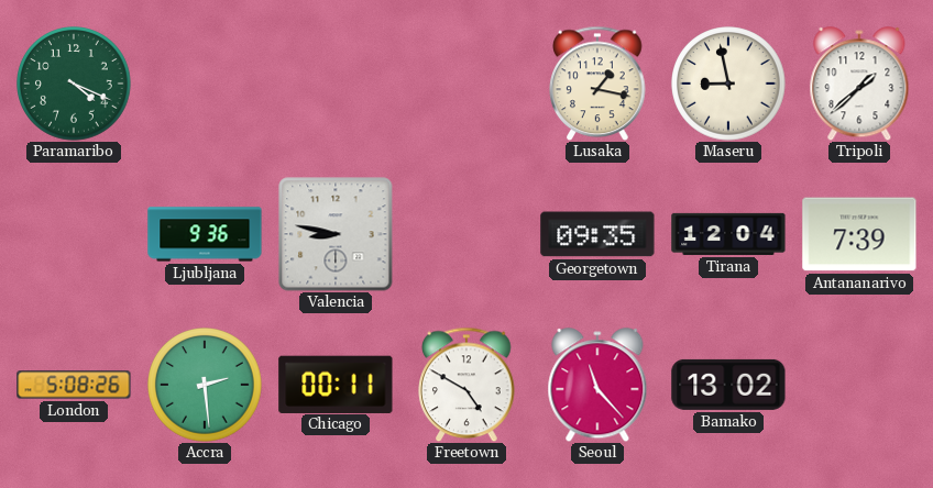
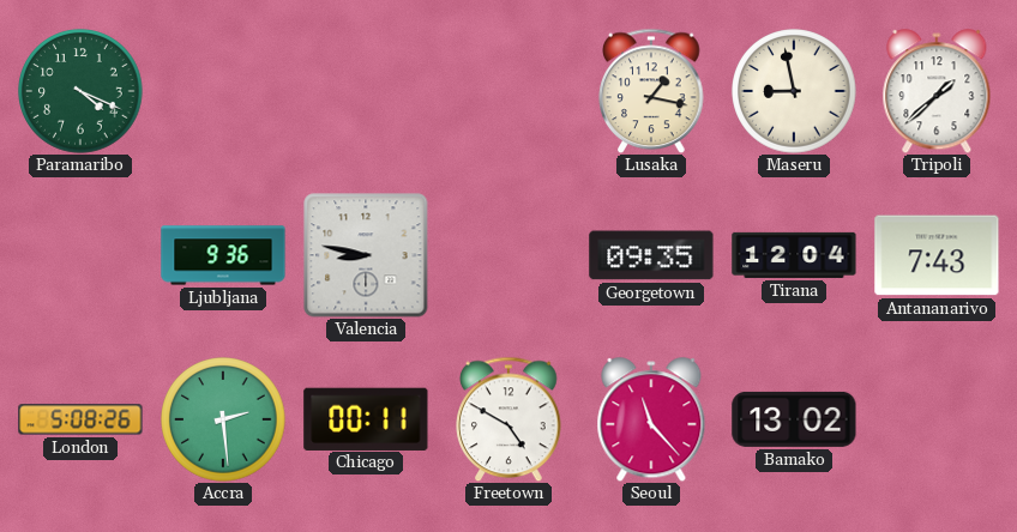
Antananarivo: 7:39 -> 7:43 (937, 255)
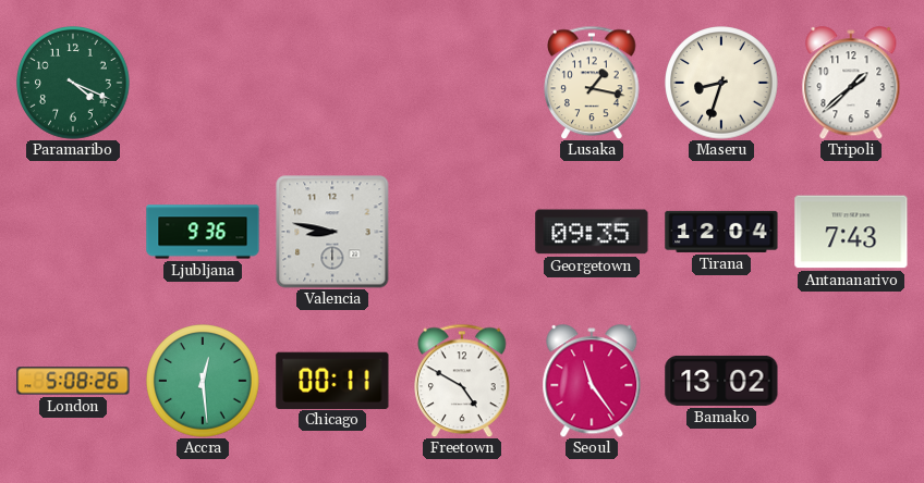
Maseru: 8:58 -> 8:33 (721, 83)
Accra: 2:29 -> 12:29 (203, 381)
Seoul: 11:23 -> 11:24 (592, 381)
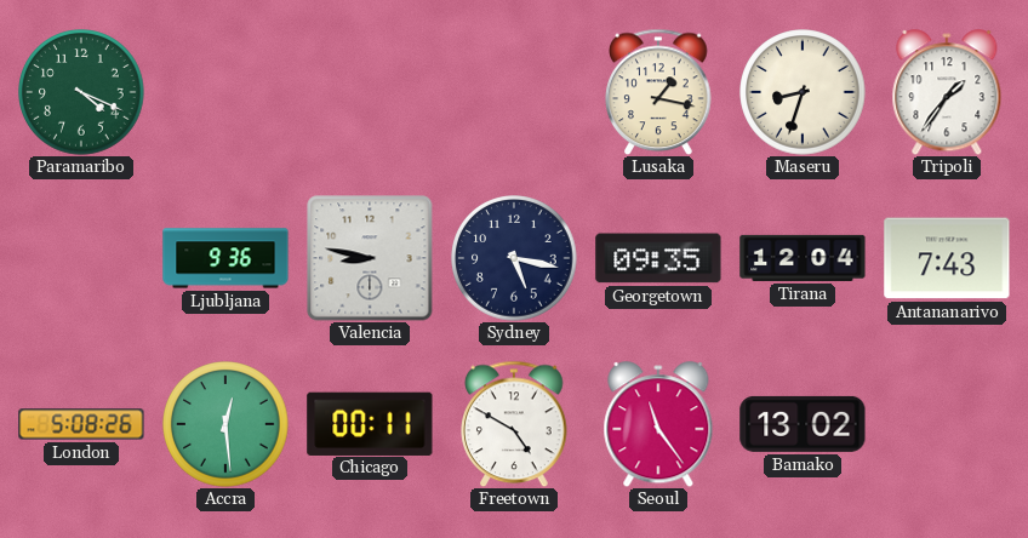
Tripoli: 1:38 -> 1:36 (947, 92)
Sydney: none -> 5:17 (514, 258)
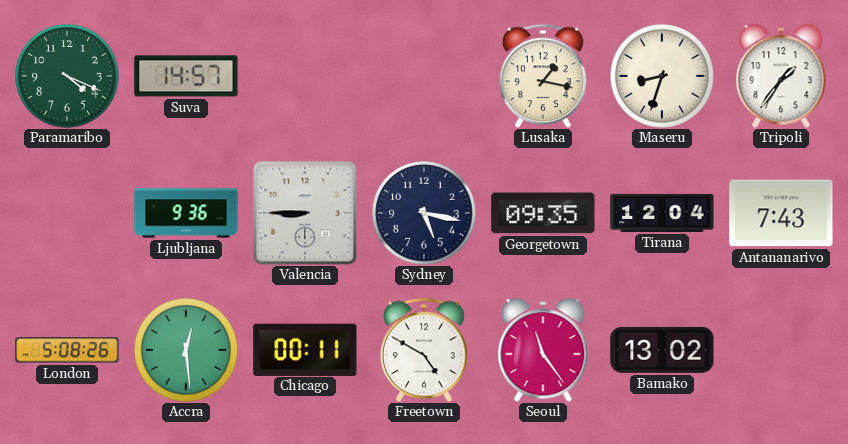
Suva: none -> 14:57 (186, 76)
Valencia: 8:47 -> 8:45 (305, 213)
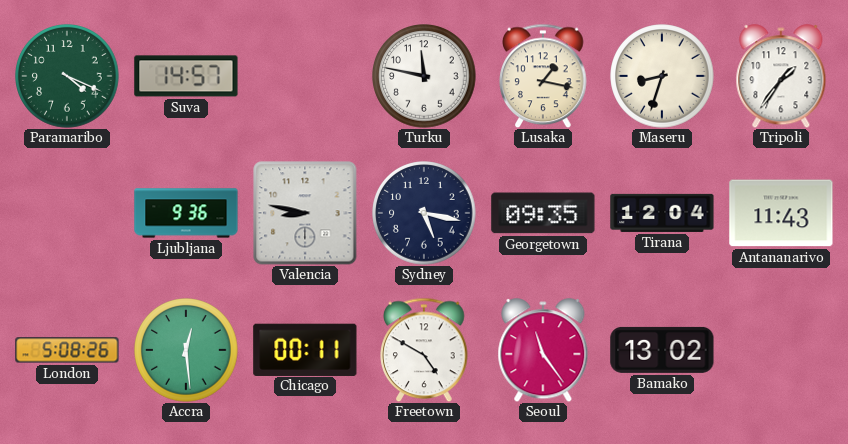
Turku: none -> 11:47 (424, 76)
Valencia: 8:45 -> 8:47 (305, 213)
Antananarivo: 7:43 -> 11:43 (781, 213)
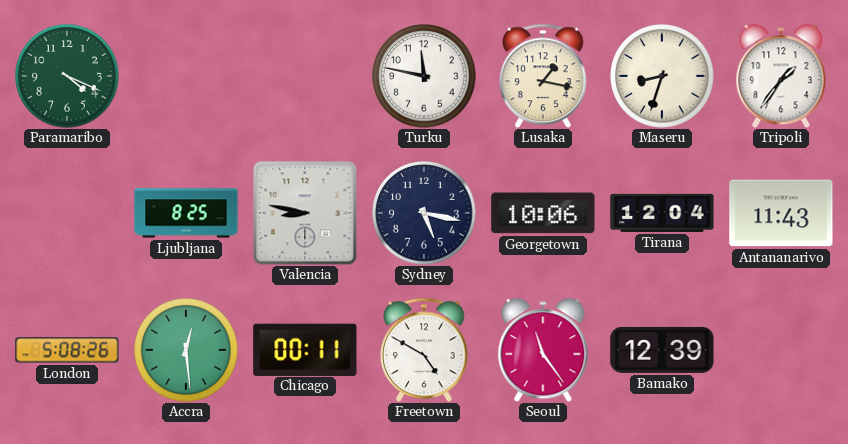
Suva: 14:57 -> none (186, 76)
Ljubljana: 9:36 -> 8:25 (186, 213)
Georgetown: 09:35 -> 10:06 (543, 213)
Bamako: 13:02 -> 12:39 (662, 350)
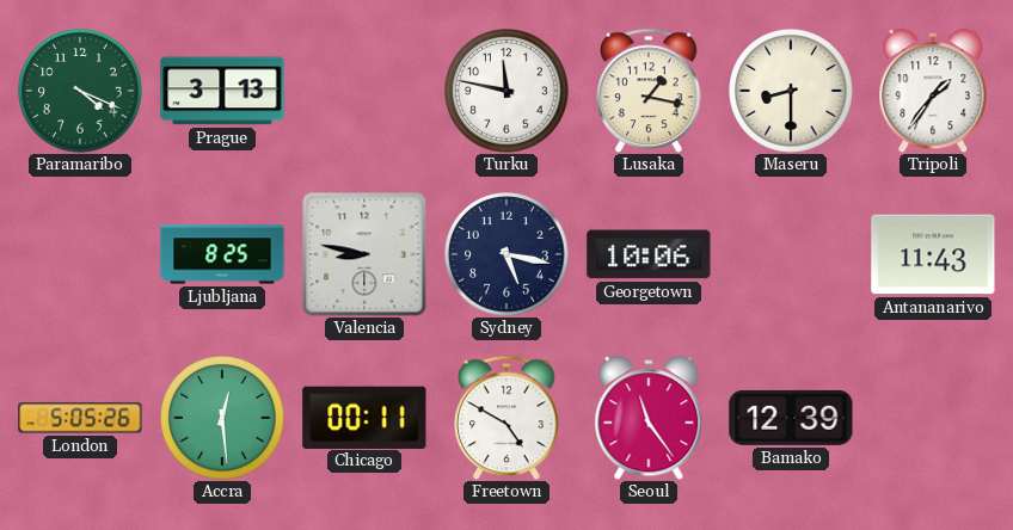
Prague: none -> 3:13 (222, 91)
Maseru: 8:33 -> 8:30 (791, 91)
Tirana: 12:04 -> none (662, 213)
London: 5:08 -> 5:05 (80, 418)
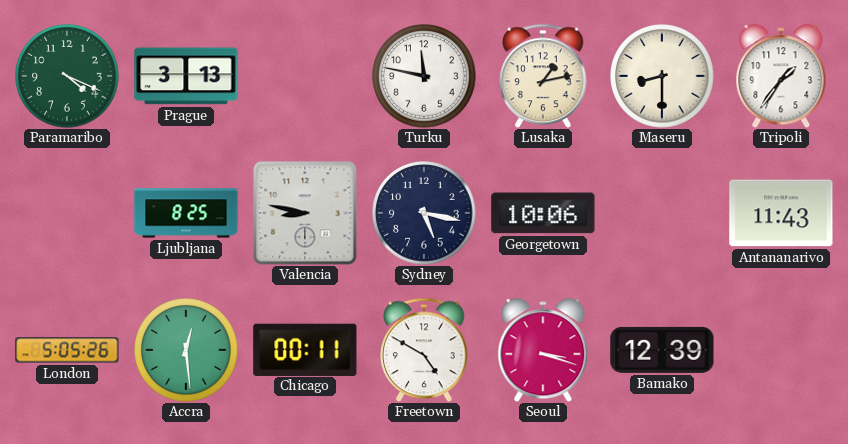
Lusaka: 1:17 -> 1:13 (543, 76)
Seoul: 11:24 -> 3:18 (543, 350)
